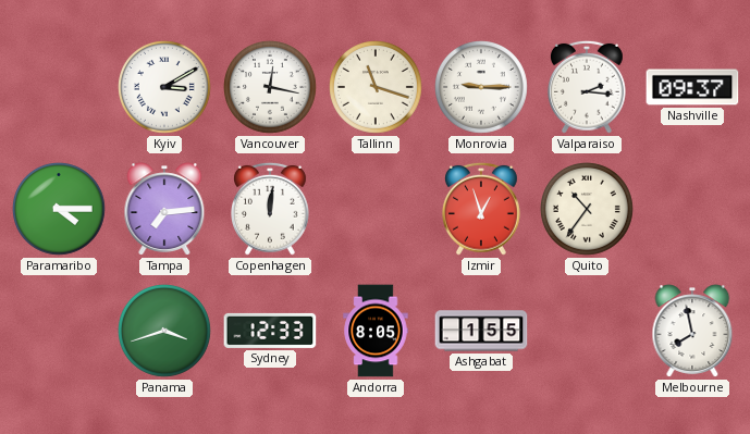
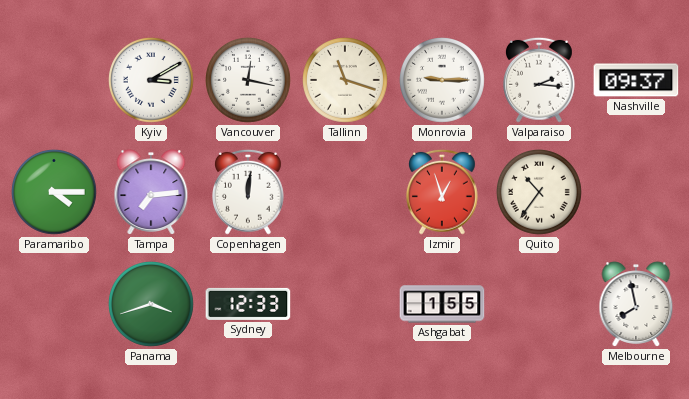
Andorra: 8:05 -> none (376, 331)
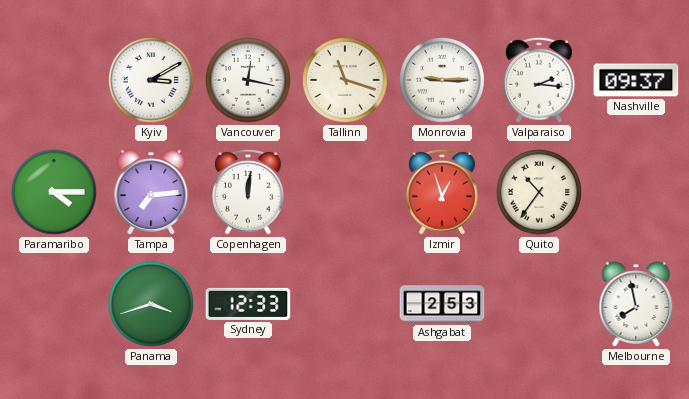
Ashgabat: 1:55 -> 2:53 (442, 304)
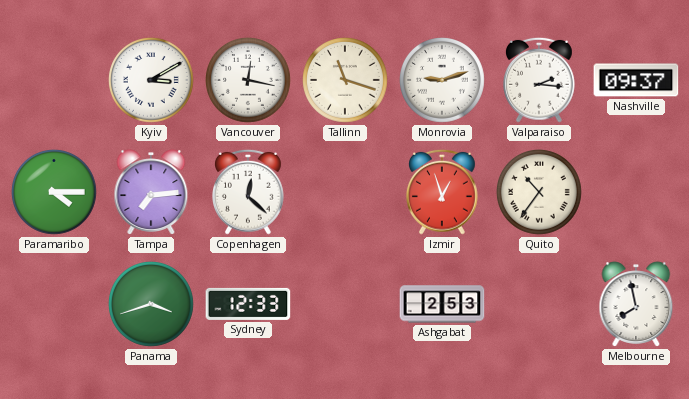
Monrovia: 9:15 -> 9:12 (443, 81)
Copenhagen: 12:01 -> 12:22 (249, 192)
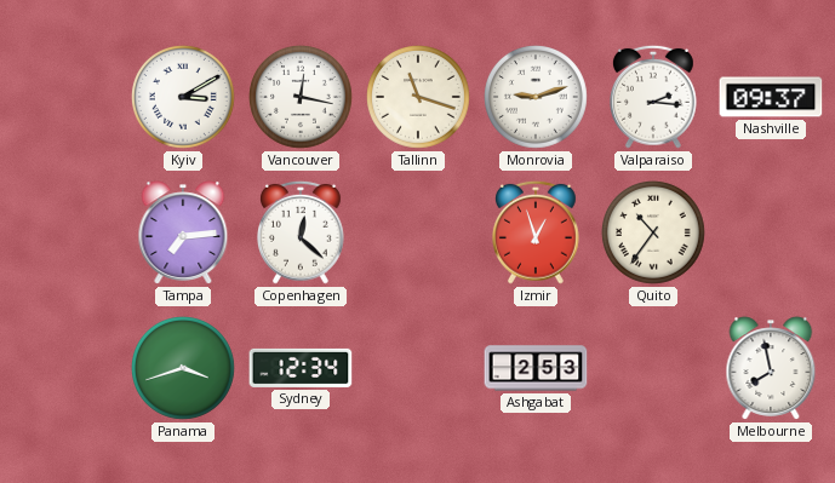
Paramaribo: 4:15 -> none (55, 193)
Sydney: 12:33 -> 12:34 (301, 368)
